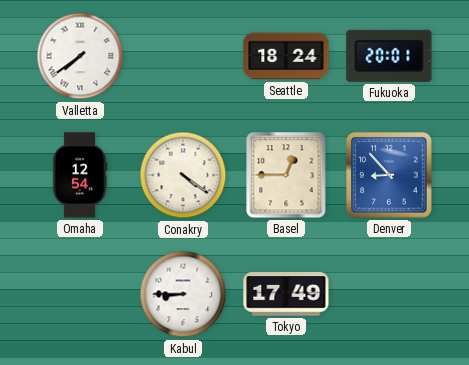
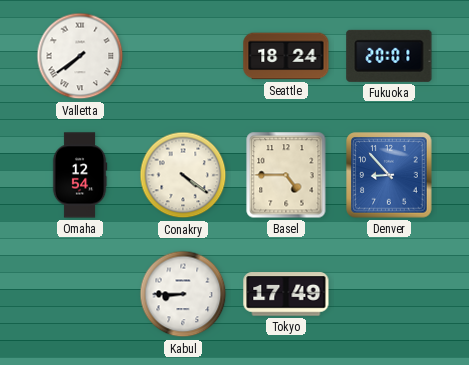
Basel: 12:45 -> 4:45 (286, 175)
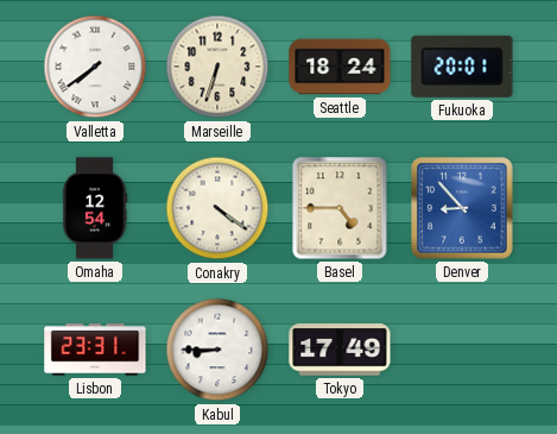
Marseille: none -> 6:33 (217, 67)
Lisbon: none -> 23:31 (95, 350)
